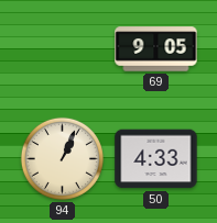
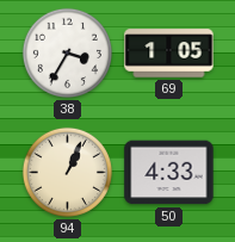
38: none -> 3:35 (67, 52)
69: 9:05 -> 1:05 (169, 54)
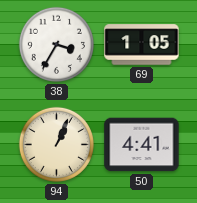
50: 4:33 -> 4:41 (142, 145)
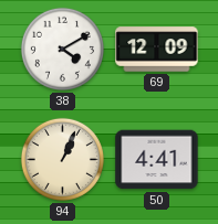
38: 3:35 -> 4:10 (62, 49)
69: 1:05 -> 12:09 (157, 50)
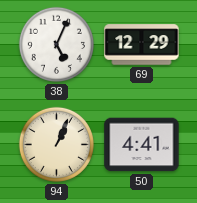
38: 4:10 -> 5:04 (56, 44)
69: 12:09 -> 12:29 (142, 45)
